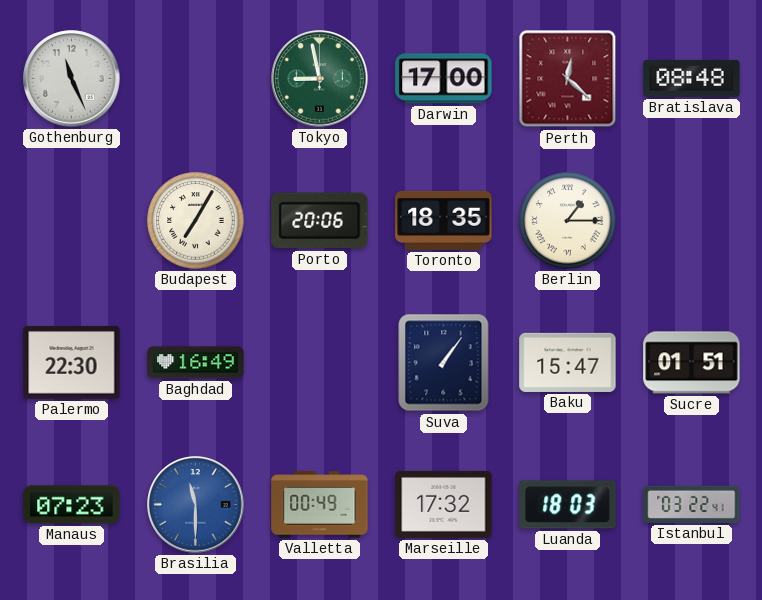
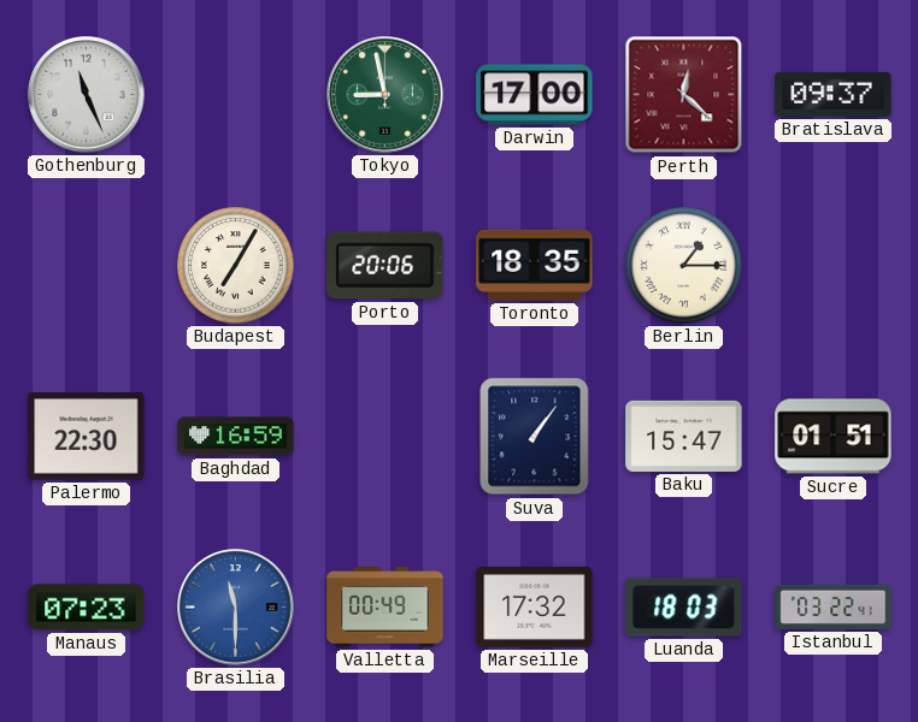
Bratislava: 08:48 -> 09:37 (834, 94)
Baghdad: 16:49 -> 16:59 (236, 437)
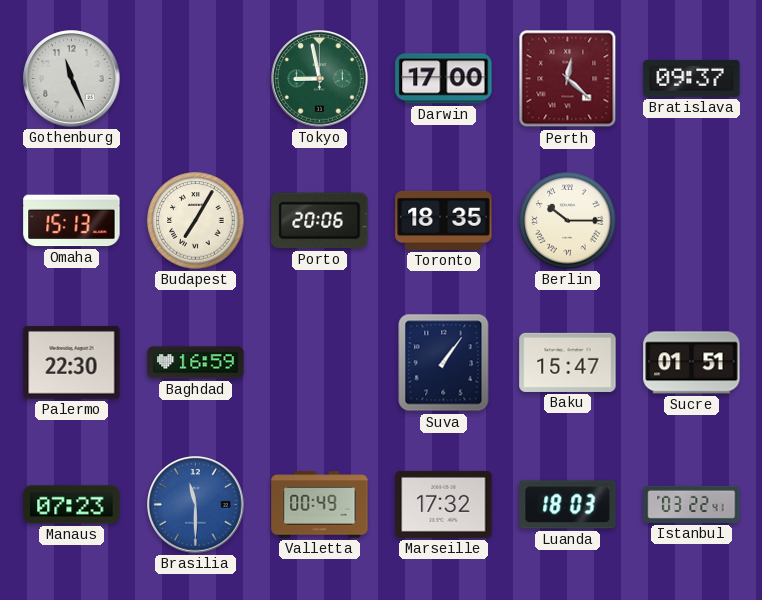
Omaha: none -> 15:13 (72, 221)
Berlin: 1:15 -> 10:15 (568, 221)
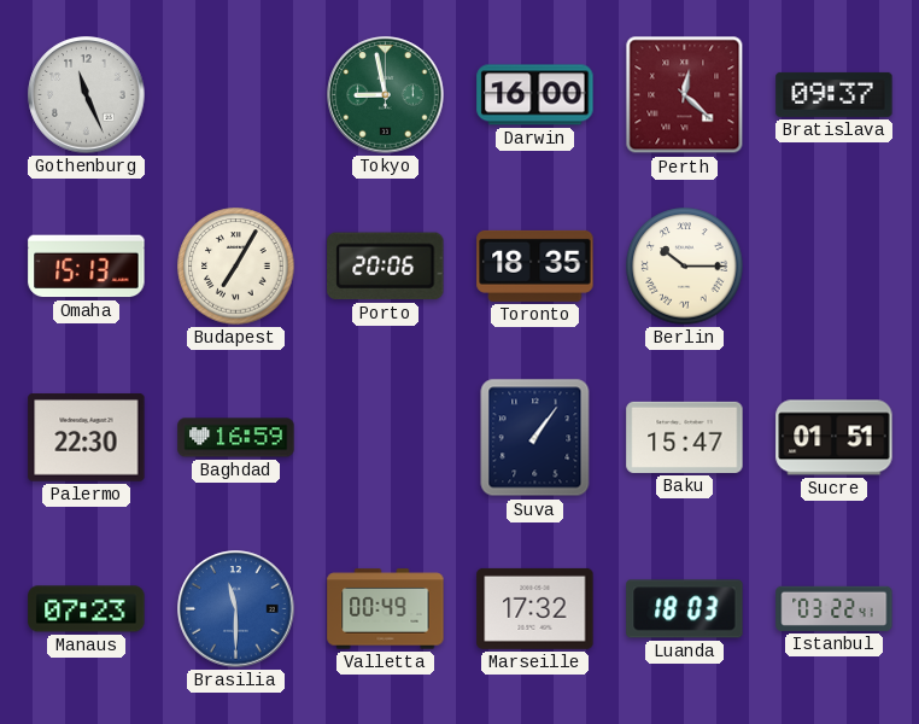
Darwin: 17:00 -> 16:00 (535, 95)
